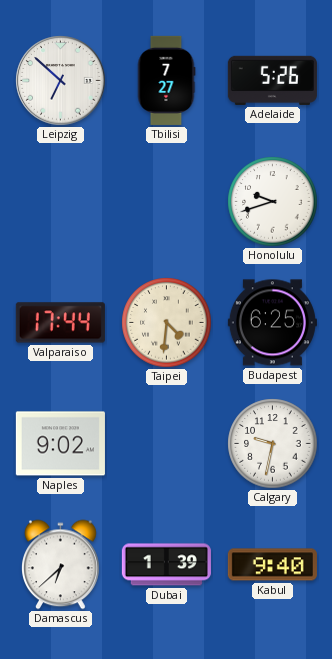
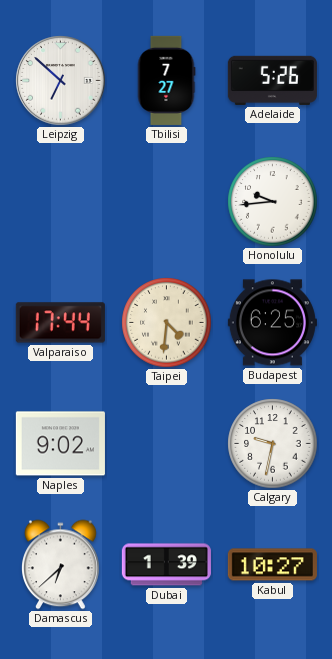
Honolulu: 9:42 -> 9:44 (273, 202)
Kabul: 9:40 -> 10:27 (272, 565)
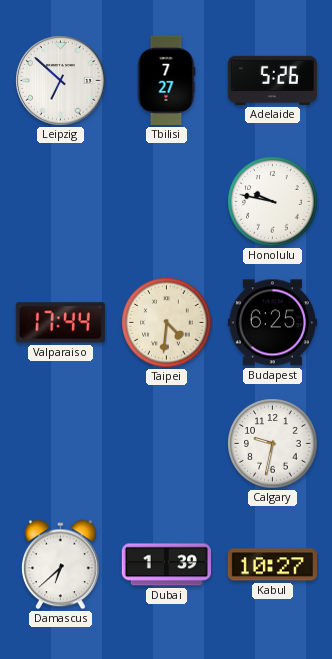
Honolulu: 9:44 -> 9:47 (273, 202)
Naples: 9:02 -> none (60, 444)
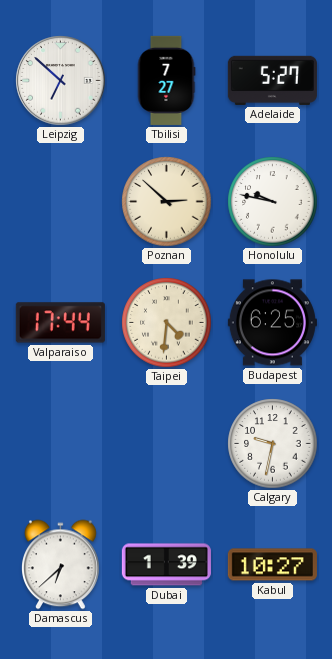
Adelaide: 5:26 -> 5:27 (272, 80)
Poznan: none -> 2:52 (167, 202)
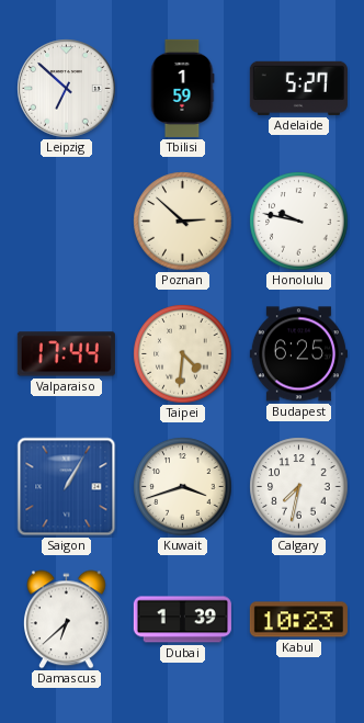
Tbilisi: 7:27 -> 1:59 (182, 88)
Saigon: none -> 1:05 (67, 487)
Kuwait: none -> 3:42 (183, 487)
Calgary: 9:32 -> 7:32 (299, 487)
Kabul: 10:27 -> 10:23 (298, 620)
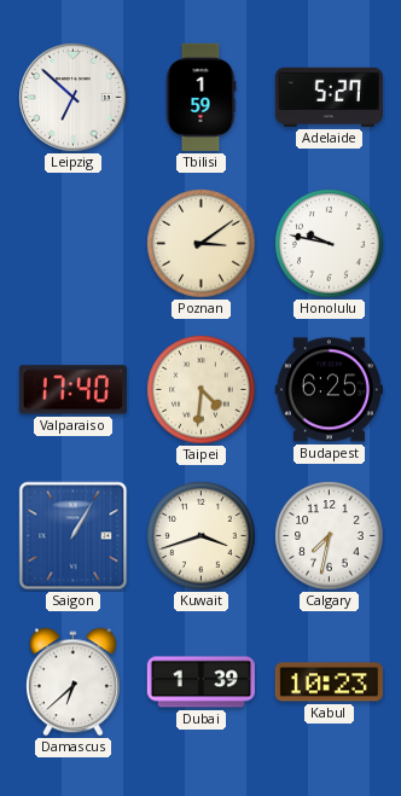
Poznan: 2:52 -> 3:09 (202, 244)
Valparaiso: 17:44 -> 17:40 (72, 390)
